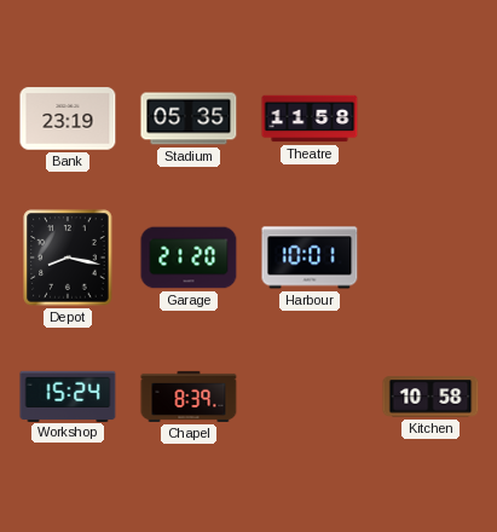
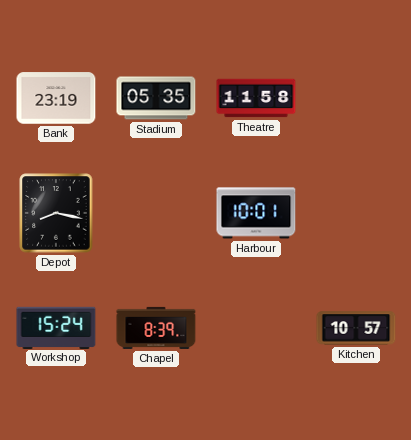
Garage: 21:20 -> none (189, 258)
Kitchen: 10:58 -> 10:57 (356, 328)
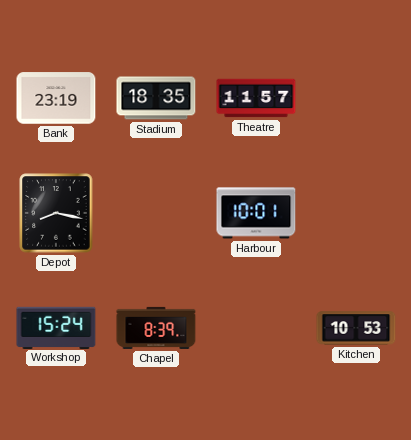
Stadium: 05:35 -> 18:35 (156, 98)
Theatre: 11:58 -> 11:57 (256, 98)
Kitchen: 10:57 -> 10:53 (356, 328)
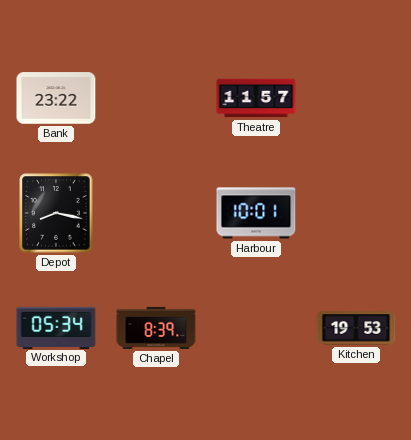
Bank: 23:19 -> 23:22 (56, 98)
Stadium: 18:35 -> none (156, 98)
Workshop: 15:24 -> 05:34 (56, 327)
Kitchen: 10:53 -> 19:53 (356, 328)
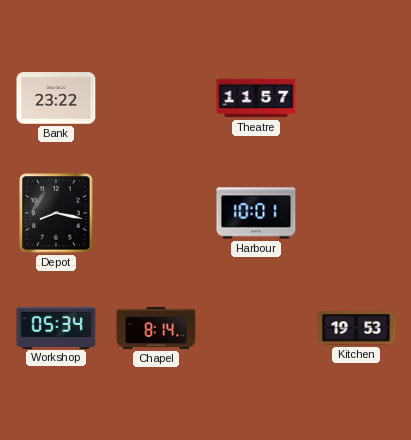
Chapel: 8:39 -> 8:14 (156, 328)
